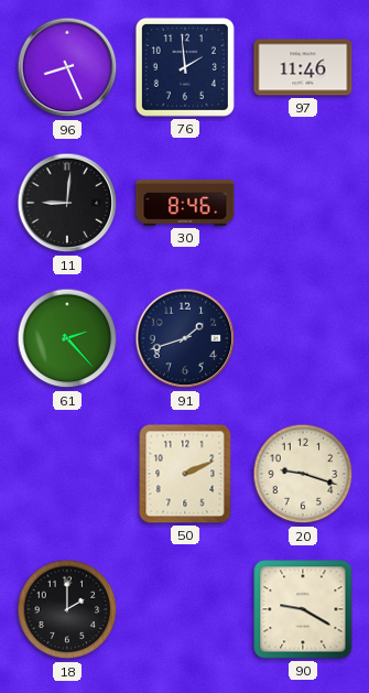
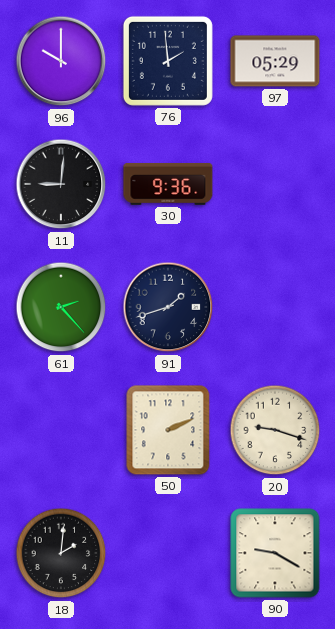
96: 8:26 -> 10:00 (61, 61)
97: 11:46 -> 05:29 (275, 61)
30: 8:46 -> 9:36 (168, 185)
18: 2:00 -> 2:01 (61, 553)
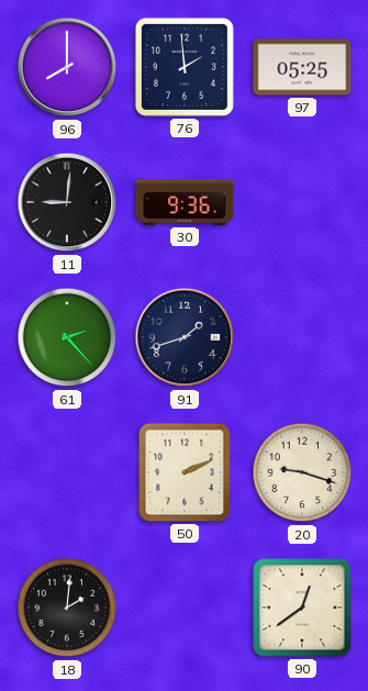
96: 10:00 -> 8:00 (67, 67)
97: 05:29 -> 05:25 (302, 67)
90: 9:20 -> 12:39 (302, 608)
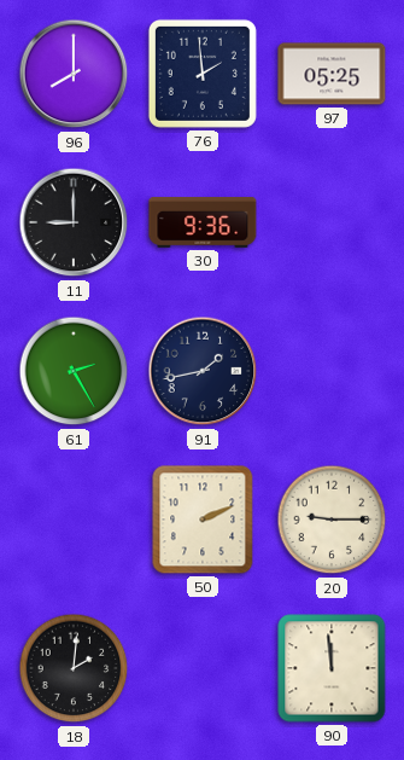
11: 9:01 -> 9:00 (74, 222)
61: 2:23 -> 2:25 (74, 371)
91: 1:42 -> 1:43 (203, 371)
20: 9:18 -> 9:15 (332, 520)
90: 12:39 -> 11:59 (332, 668)
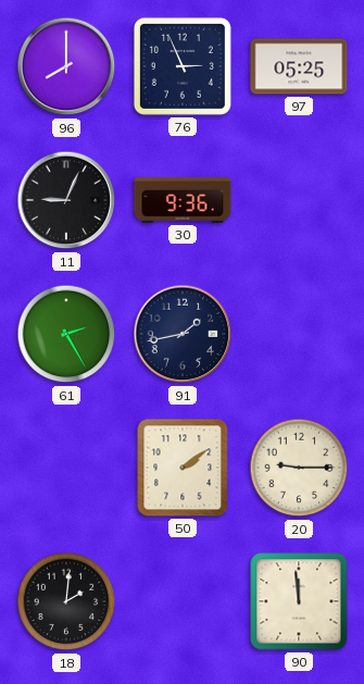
76: 1:59 -> 2:56 (183, 66)
11: 9:00 -> 9:04 (66, 200)
50: 2:11 -> 2:09 (183, 468)
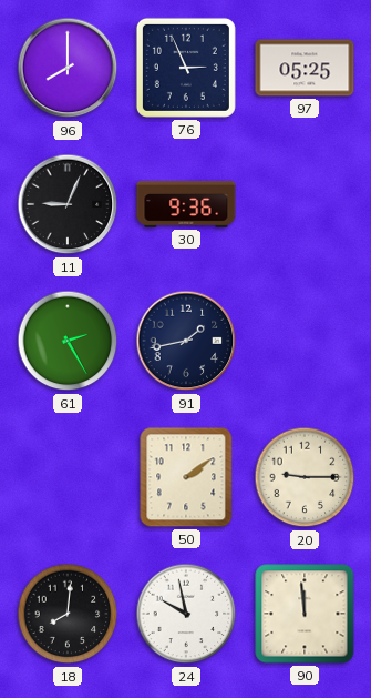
18: 2:01 -> 8:01 (68, 614)
24: none -> 9:58 (186, 614)
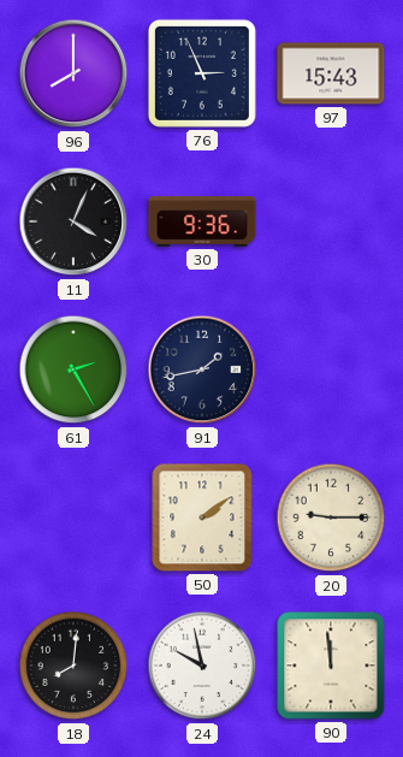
97: 05:25 -> 15:43 (331, 73)
11: 9:04 -> 4:04 (73, 221)
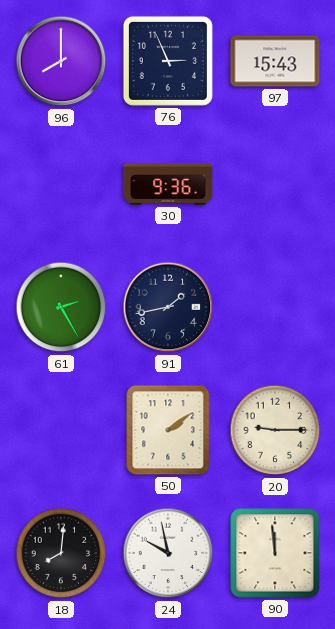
11: 4:04 -> none (73, 221)
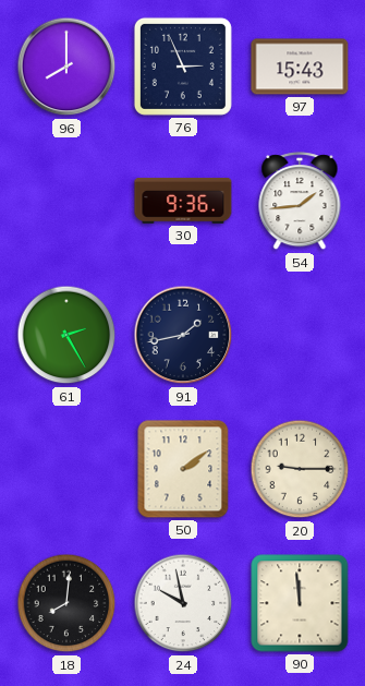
54: none -> 1:44 (300, 202)
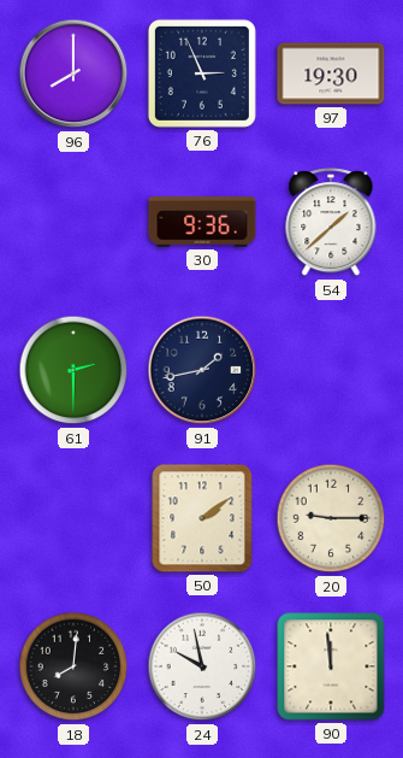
97: 15:43 -> 19:30 (331, 74)
54: 1:44 -> 1:38 (331, 223)
61: 2:25 -> 2:30 (73, 370)
